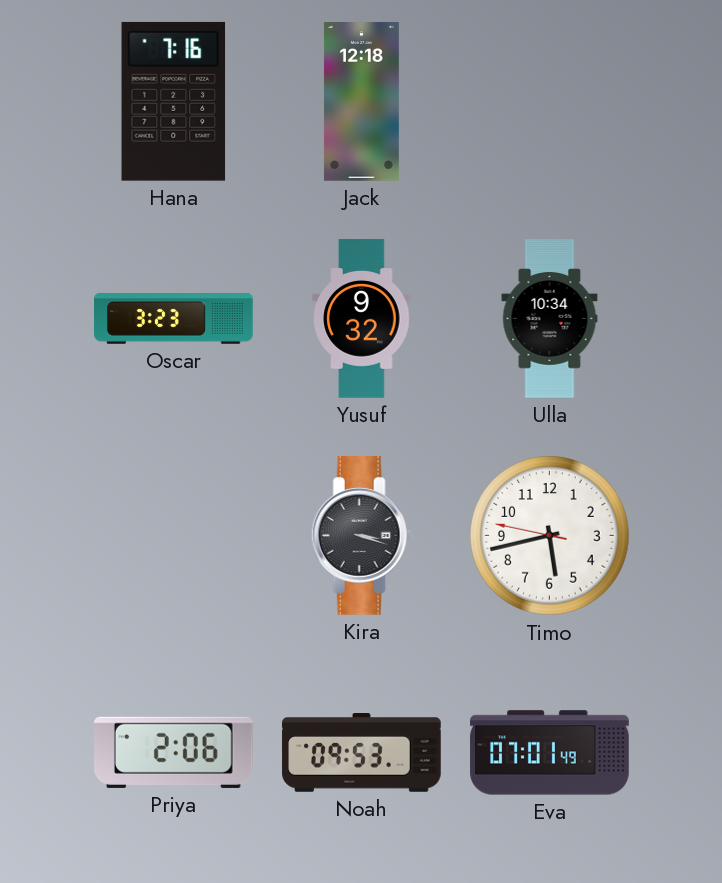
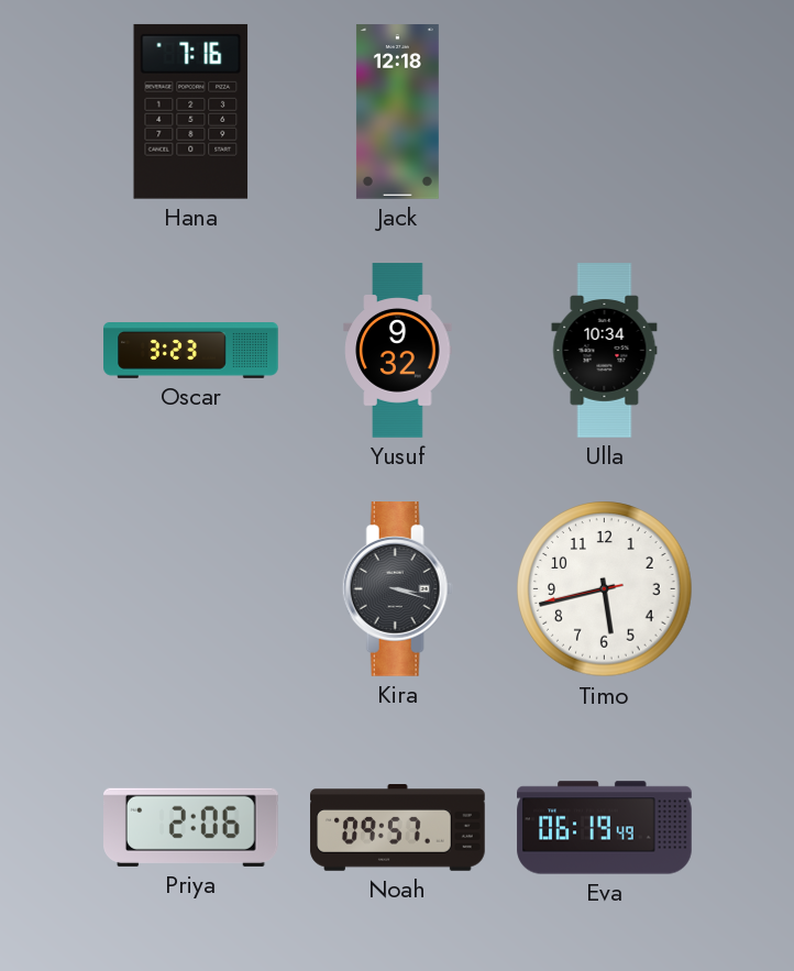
Timo: 5:42:47 -> 5:42:43 (605, 589)
Noah: 09:53 -> 09:57 (398, 828)
Eva: 07:01 -> 06:19 (605, 828)
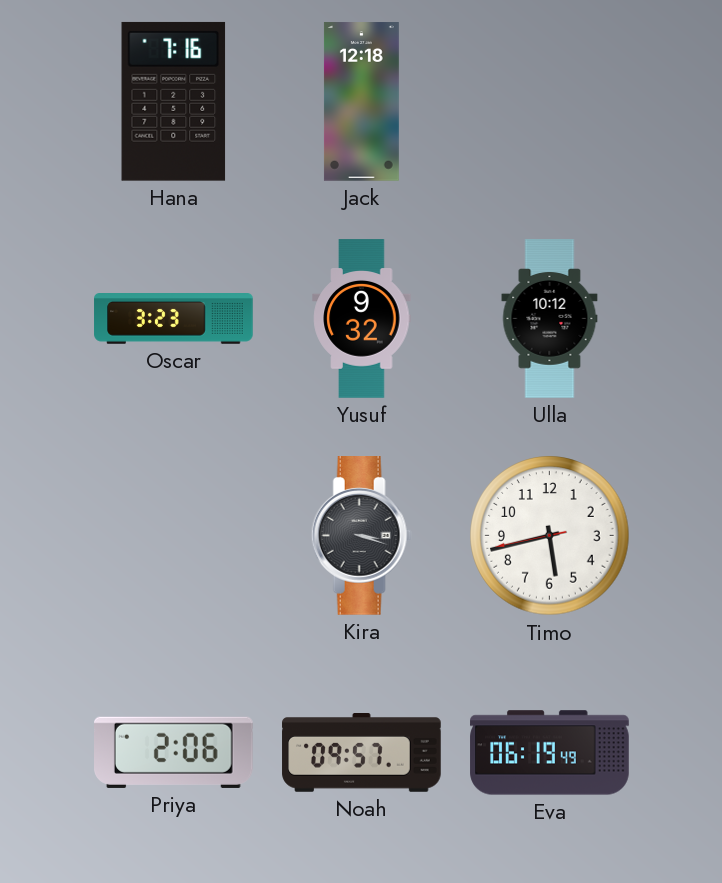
Ulla: 10:34 -> 10:12 (550, 319)
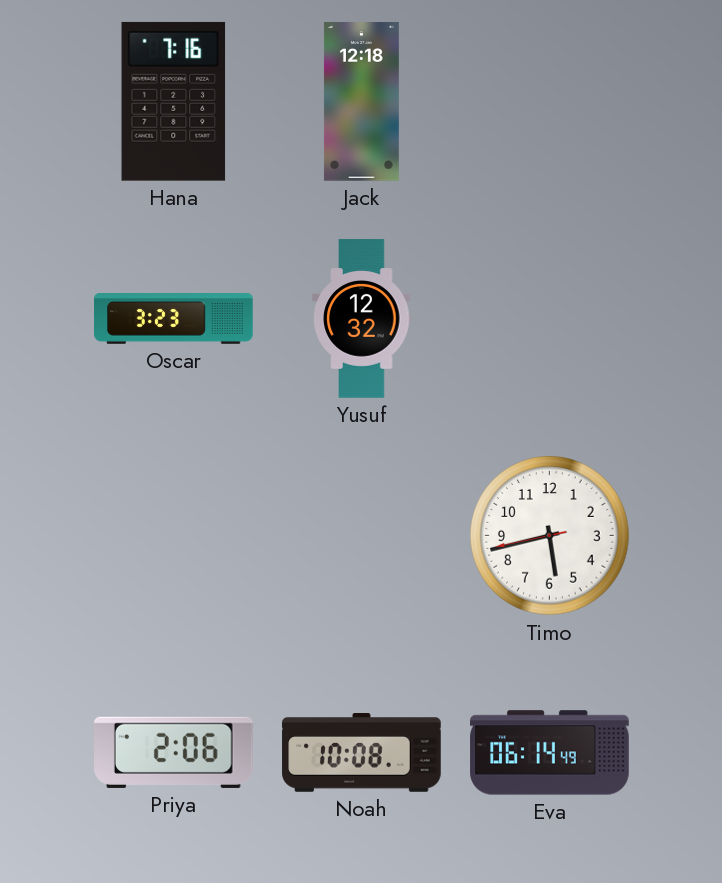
Yusuf: 9:32 -> 12:32 (362, 319)
Ulla: 10:12 -> none (550, 319)
Kira: 3:18 -> none (361, 536)
Noah: 09:57 -> 10:08 (362, 753)
Eva: 06:19 -> 06:14 (550, 753)
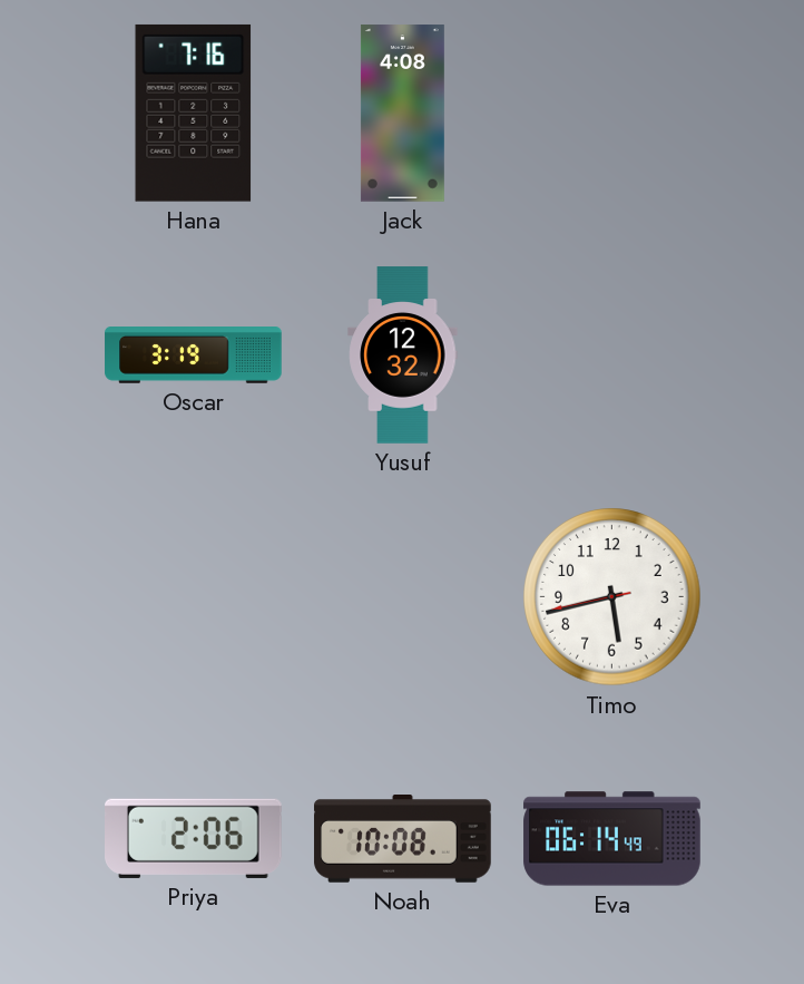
Jack: 12:18 -> 4:08 (402, 114)
Oscar: 3:23 -> 3:19 (194, 355)
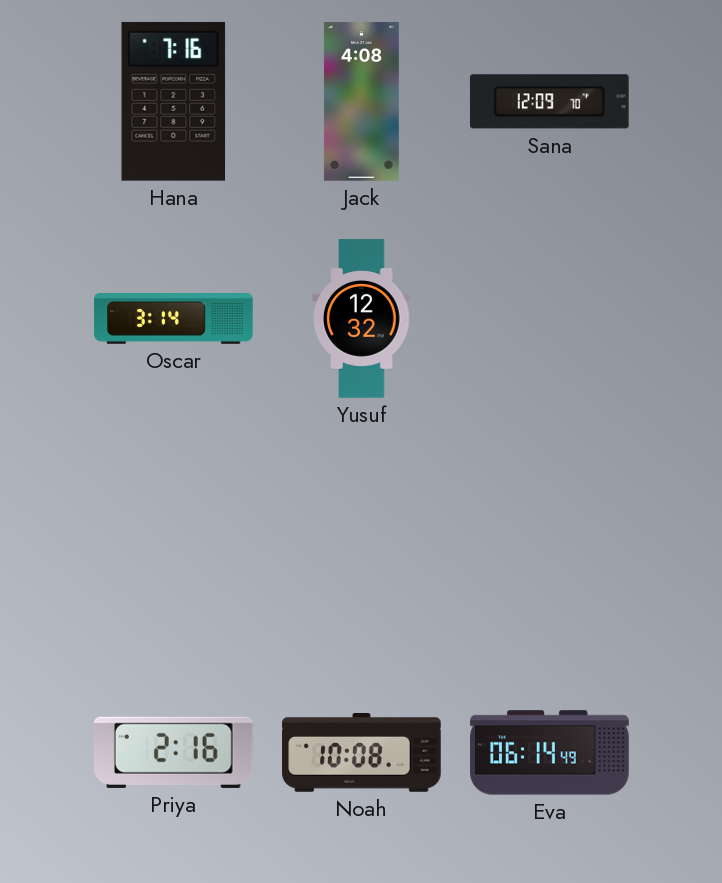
Sana: none -> 12:09 (549, 102)
Oscar: 3:19 -> 3:14 (174, 319)
Timo: 5:42 -> none (612, 597)
Priya: 2:06 -> 2:16 (174, 752)
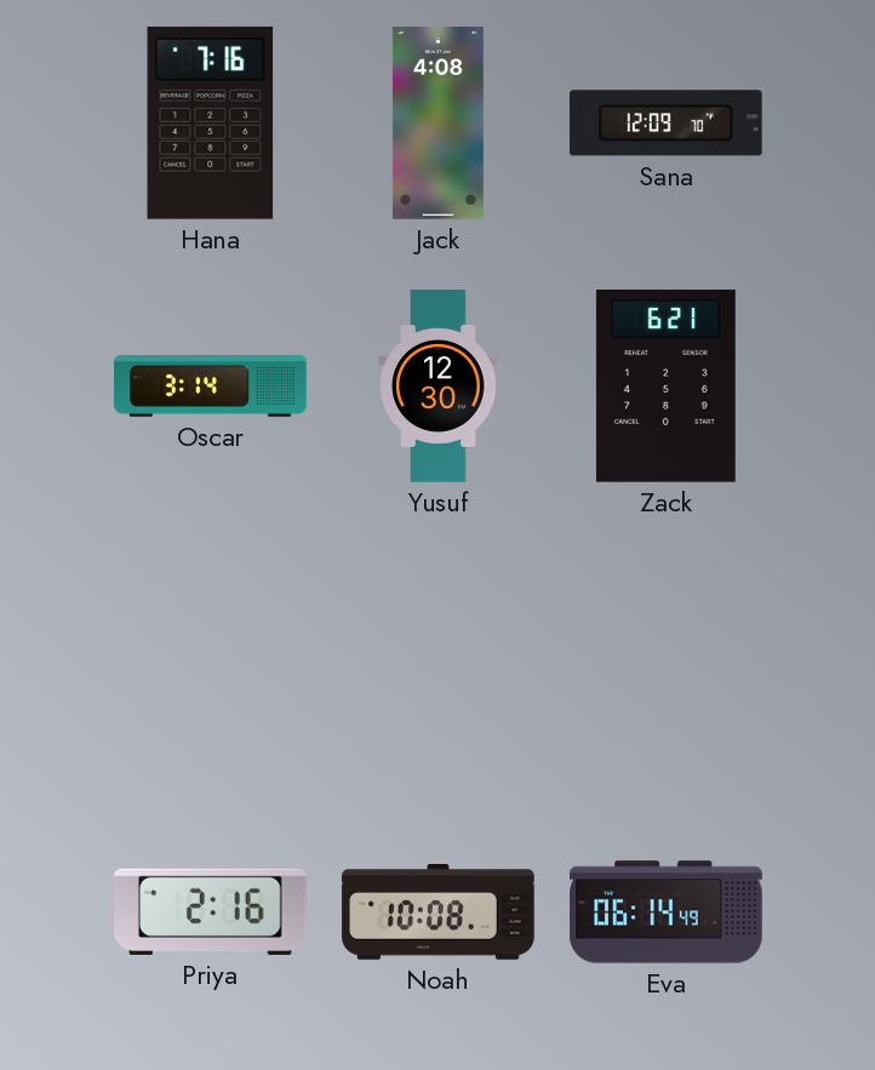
Yusuf: 12:32 -> 12:30 (439, 387)
Zack: none -> 6:21 (665, 385)
